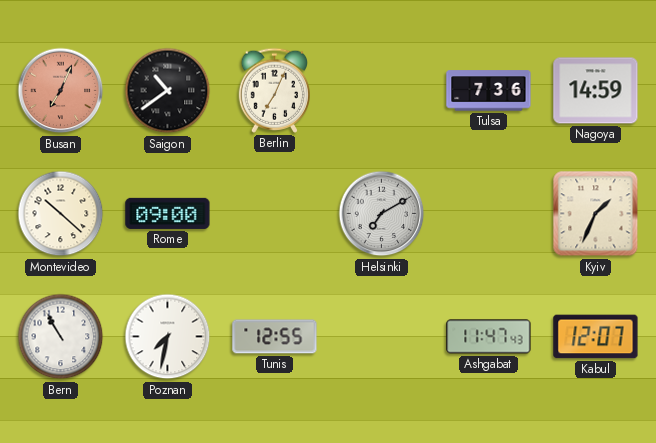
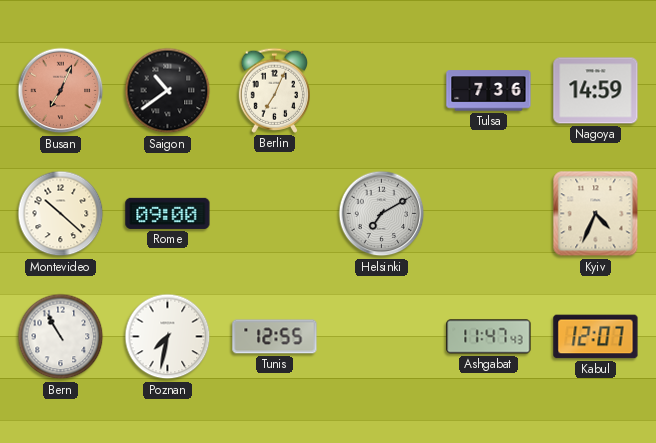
Kyiv: 1:34 -> 4:34 (596, 214)
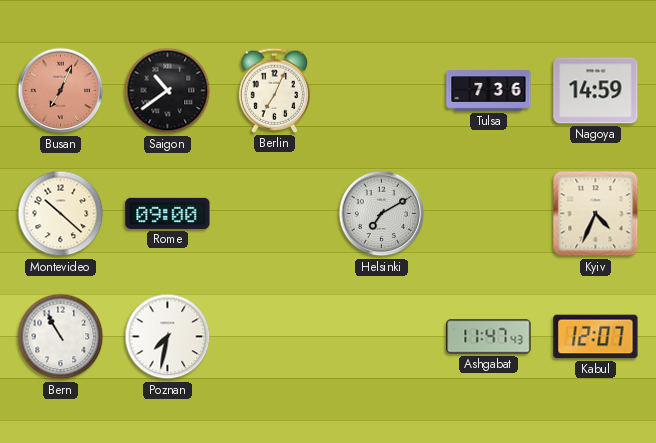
Tunis: 12:55 -> none (275, 337)
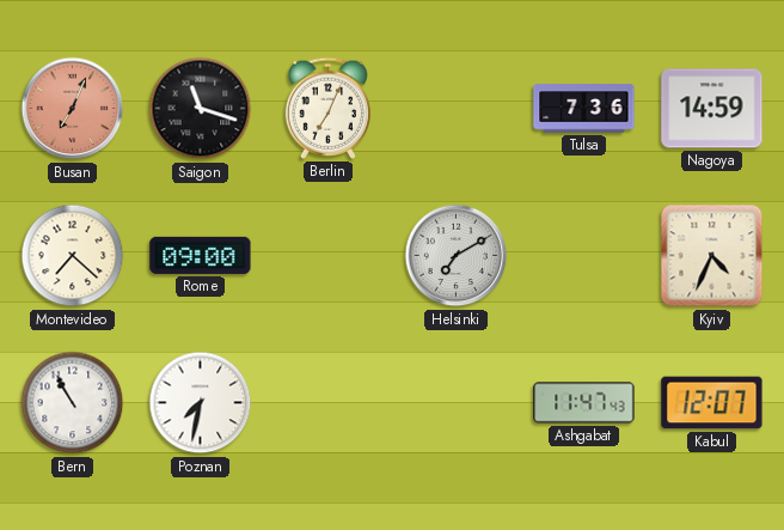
Saigon: 10:39 -> 11:18 (201, 109)
Montevideo: 10:22 -> 7:22 (73, 256)
